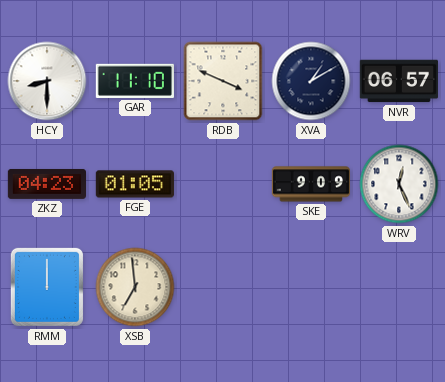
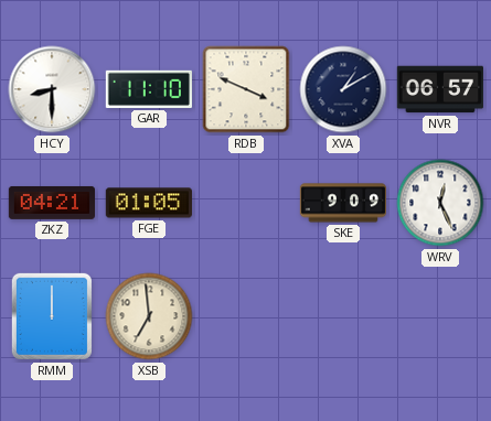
ZKZ: 04:23 -> 04:21 (51, 203)
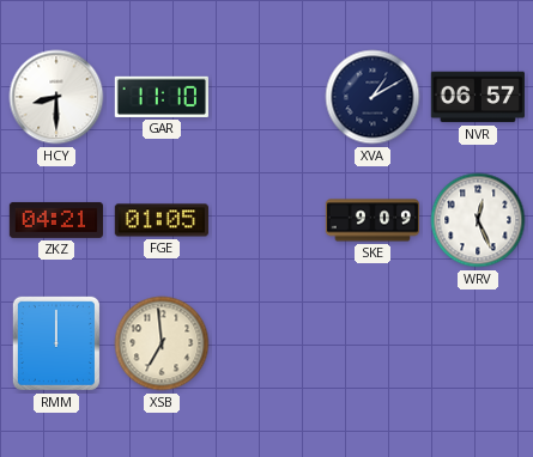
RDB: 3:49 -> none (246, 89)
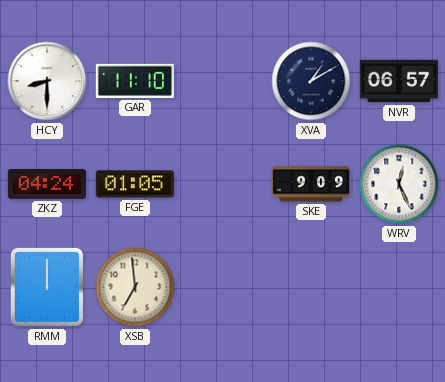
ZKZ: 04:21 -> 04:24 (46, 184)
